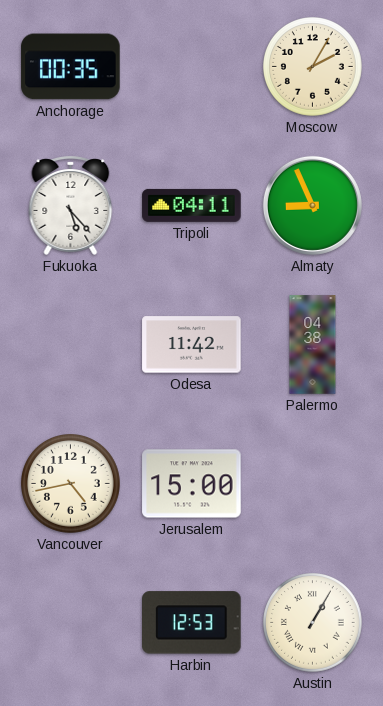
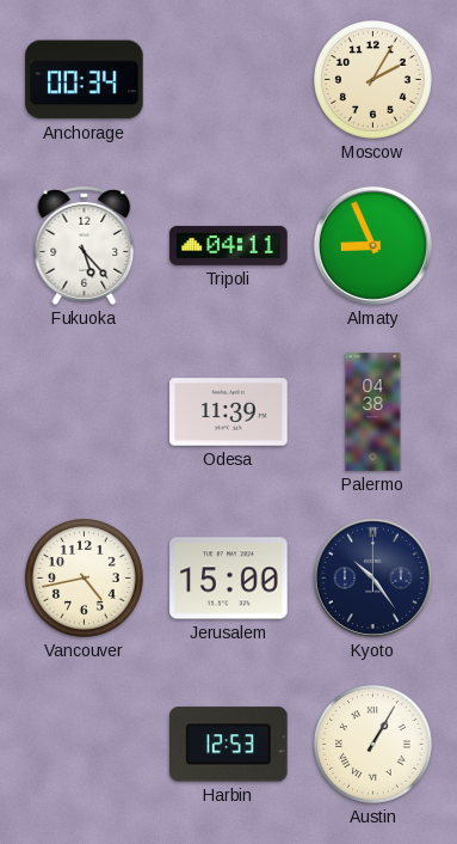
Anchorage: 00:35 -> 00:34 (85, 80)
Odesa: 11:42 -> 11:39 (229, 412)
Kyoto: none -> 10:24 (372, 577)
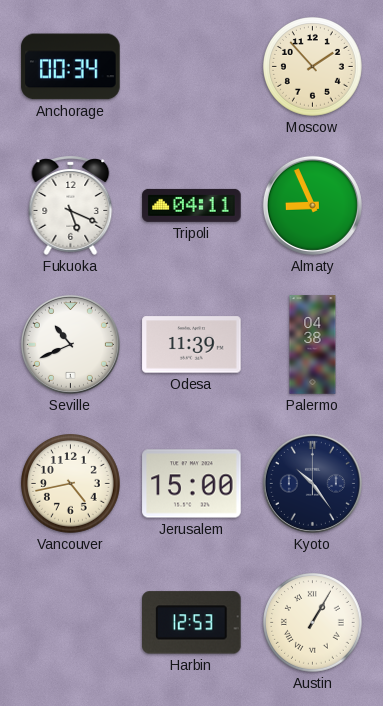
Moscow: 2:05 -> 1:53 (313, 67)
Fukuoka: 5:23 -> 5:19 (71, 205)
Seville: none -> 10:41 (70, 344)
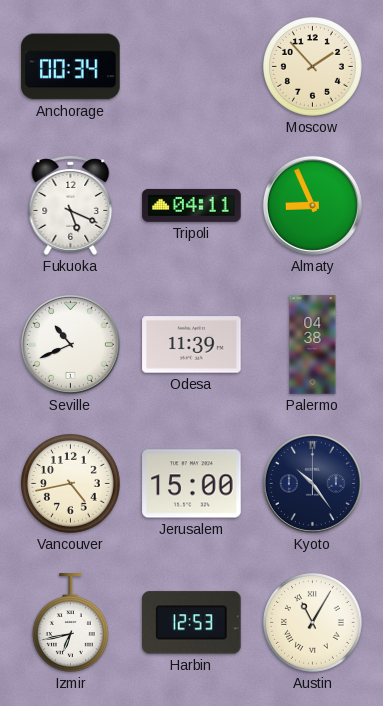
Izmir: none -> 6:43 (70, 623)
Austin: 1:05 -> 11:05 (313, 623)
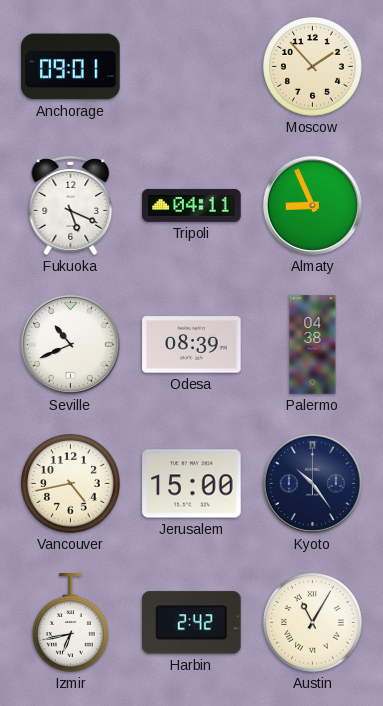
Anchorage: 00:34 -> 09:01 (71, 67)
Odesa: 11:39 -> 08:39 (192, 345)
Harbin: 12:53 -> 2:42 (192, 623)
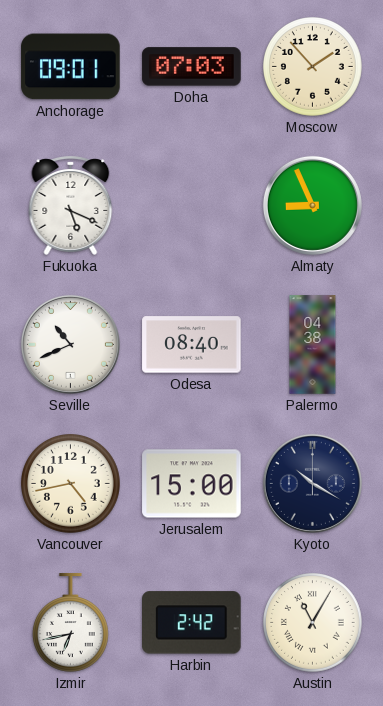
Doha: none -> 07:03 (192, 67)
Tripoli: 04:11 -> none (192, 205)
Odesa: 08:39 -> 08:40 (192, 345)
Kyoto: 10:24 -> 10:20 (312, 483)
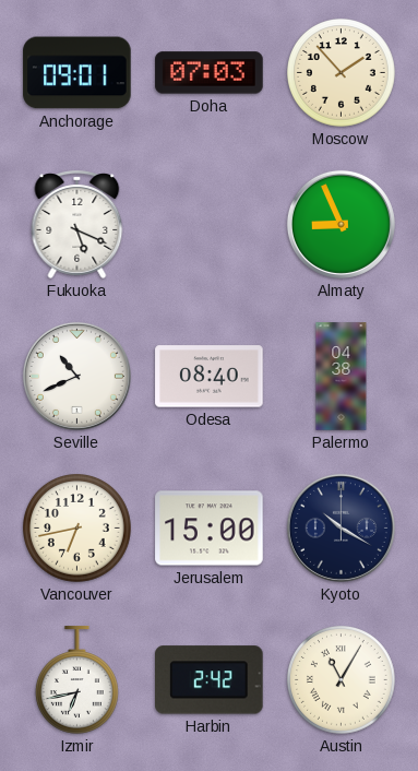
Vancouver: 4:43 -> 6:43 (77, 529)
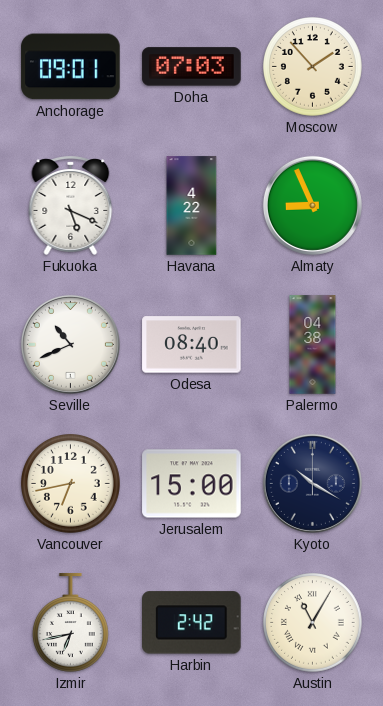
Havana: none -> 4:22 (192, 206)
